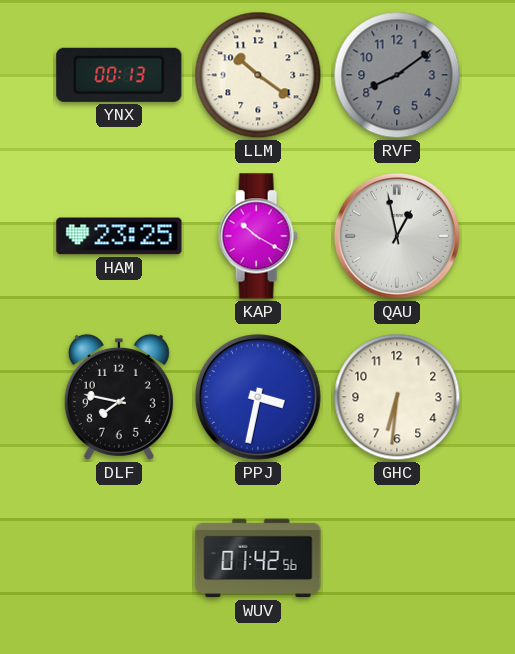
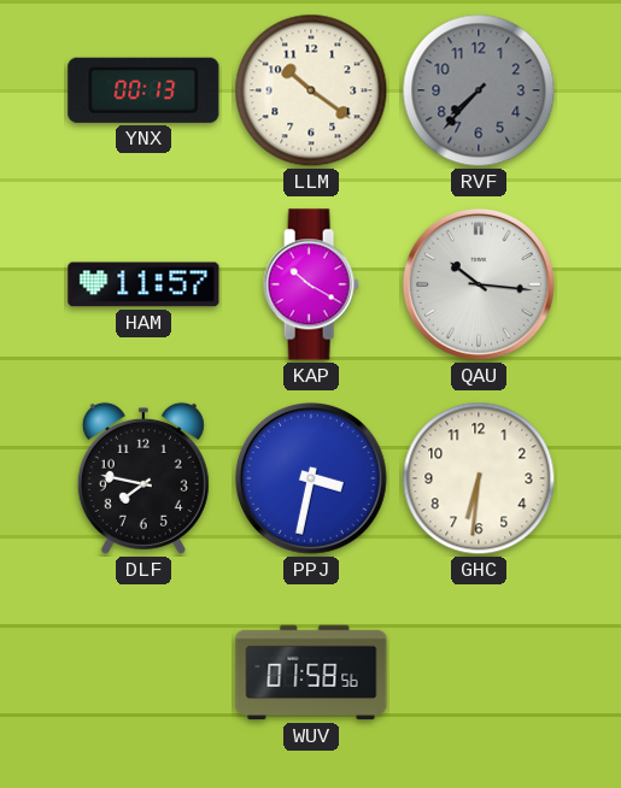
RVF: 8:09 -> 7:37 (479, 90)
HAM: 23:25 -> 11:57 (143, 284)
QAU: 12:58 -> 10:16 (479, 284)
WUV: 01:42 -> 01:58 (311, 672)
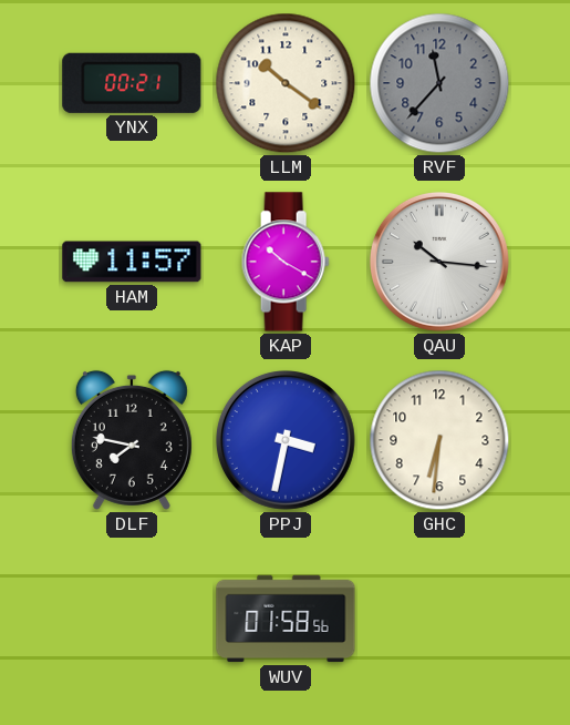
YNX: 00:13 -> 00:21 (132, 83)
RVF: 7:37 -> 11:37 (439, 83)
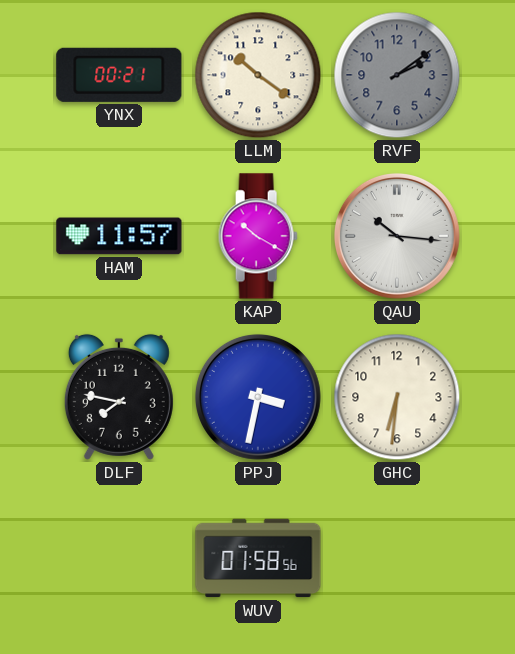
RVF: 11:37 -> 2:09 (397, 75)
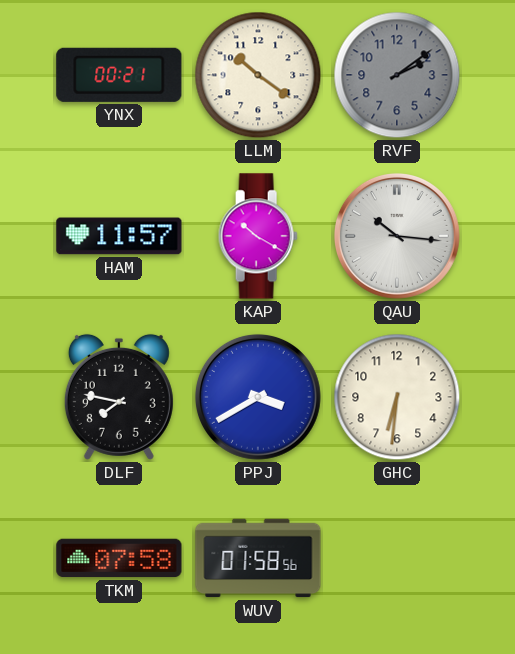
PPJ: 3:32 -> 3:40 (258, 397)
TKM: none -> 07:58 (119, 558)
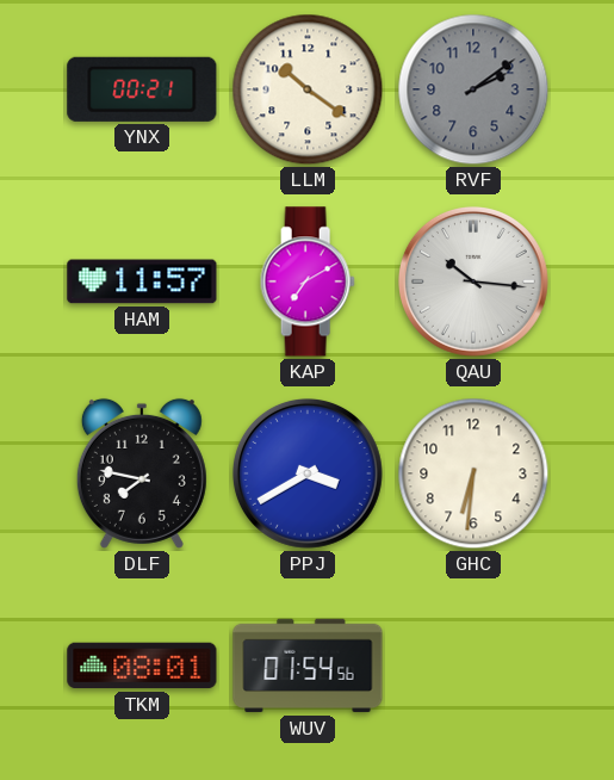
KAP: 10:20 -> 7:10 (308, 281)
TKM: 07:58 -> 08:01 (142, 666)
WUV: 01:58 -> 01:54 (308, 666)
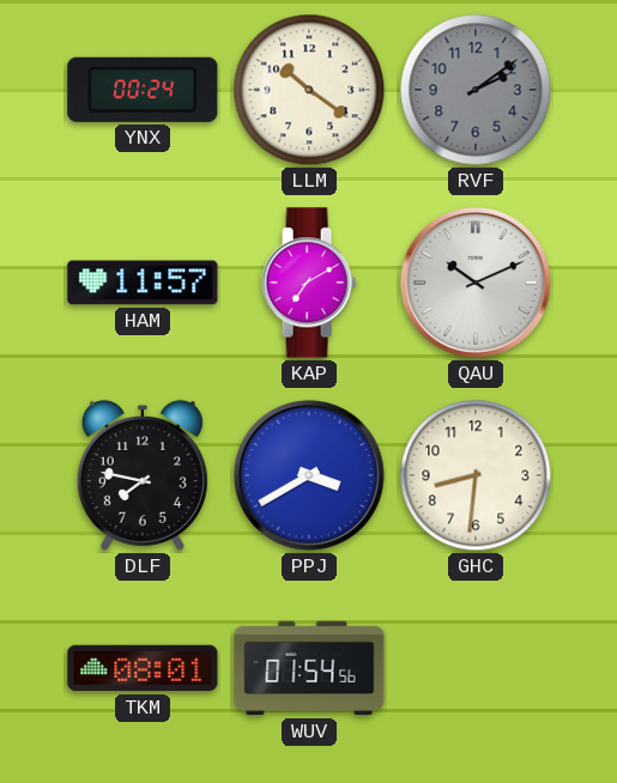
YNX: 00:21 -> 00:24 (143, 90)
QAU: 10:16 -> 10:11 (476, 283)
GHC: 6:31 -> 8:31 (476, 475)
